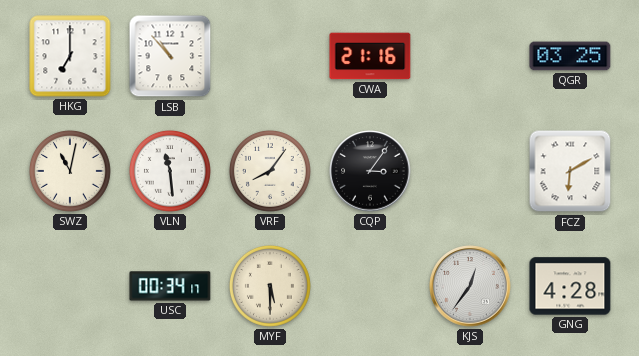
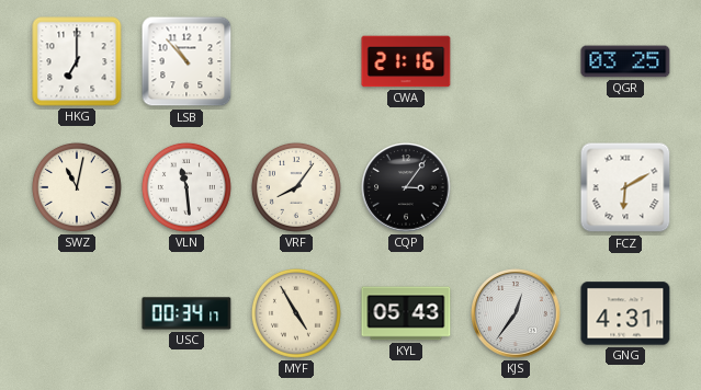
MYF: 5:30 -> 4:55 (296, 313)
KYL: none -> 05:43 (406, 313)
GNG: 4:28 -> 4:31 (625, 313)
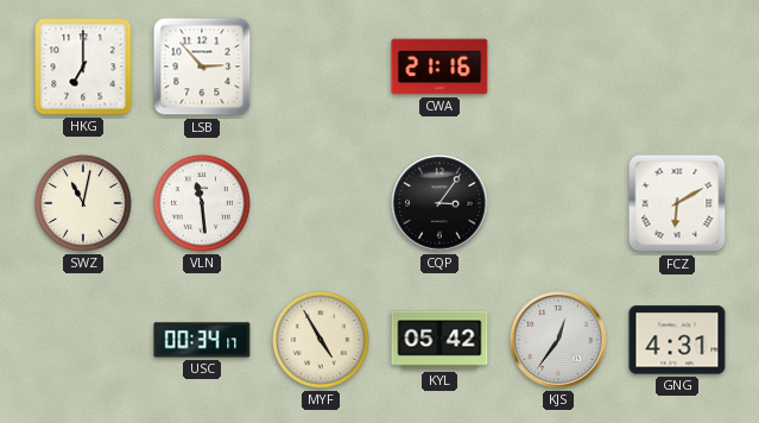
LSB: 10:53 -> 2:53 (202, 67)
QGR: 03:25 -> none (625, 61)
VRF: 8:06 -> none (296, 187)
KYL: 05:43 -> 05:42 (439, 340)
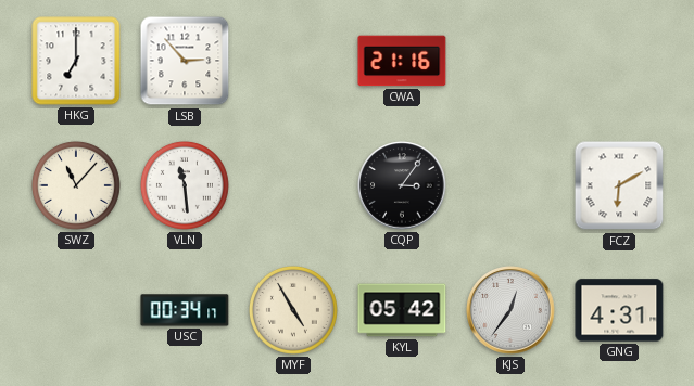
SWZ: 11:02 -> 11:07 (76, 185)
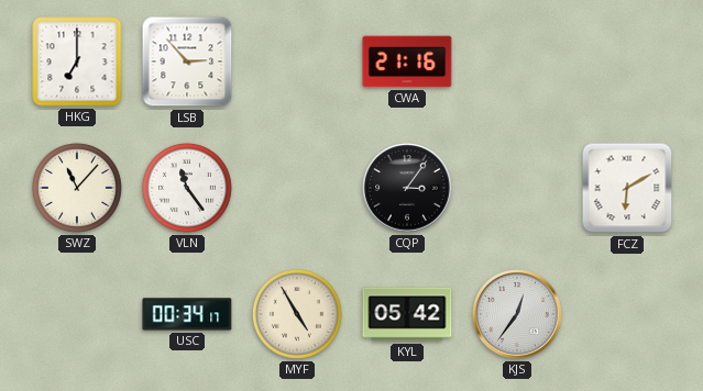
VLN: 11:29 -> 11:24 (187, 188)
GNG: 4:31 -> none (619, 310)
